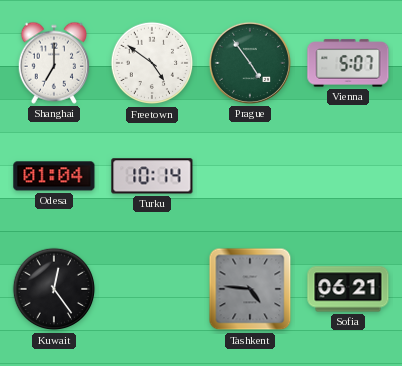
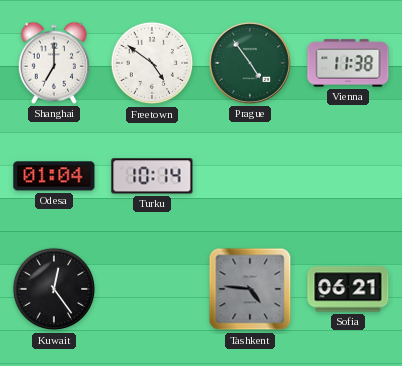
Vienna: 5:07 -> 11:38 (348, 63)
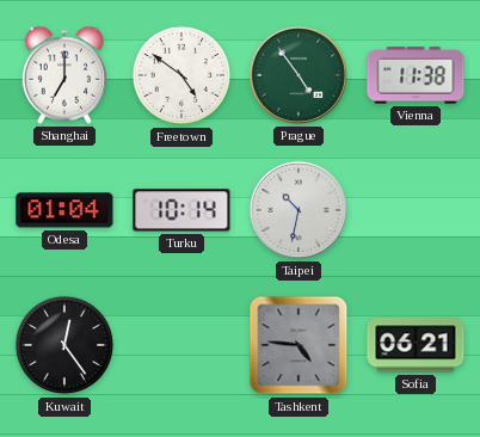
Taipei: none -> 10:32 (299, 210)
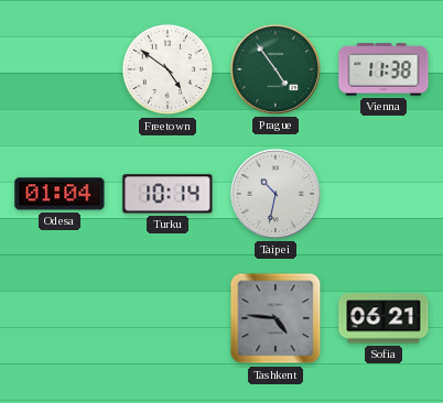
Shanghai: 7:00 -> none (63, 75)
Kuwait: 12:24 -> none (64, 345)
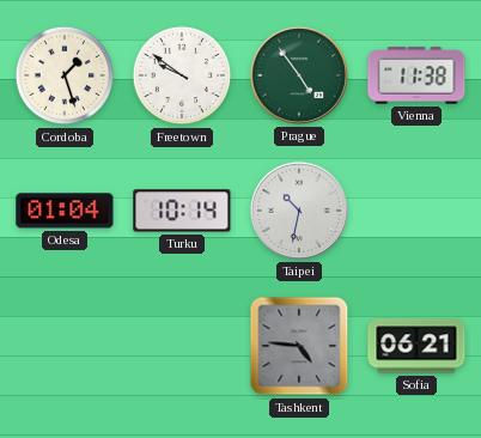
Cordoba: none -> 1:27 (65, 75)
Freetown: 4:51 -> 9:51 (182, 75)
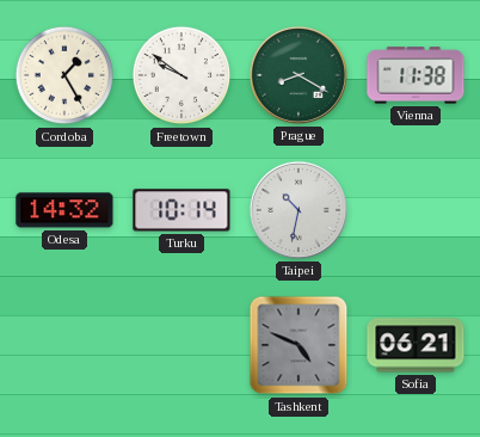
Cordoba: 1:27 -> 1:25 (64, 75)
Prague: 4:54 -> 8:20 (299, 75)
Odesa: 01:04 -> 14:32 (64, 210)
Tashkent: 4:46 -> 4:49 (299, 345)
